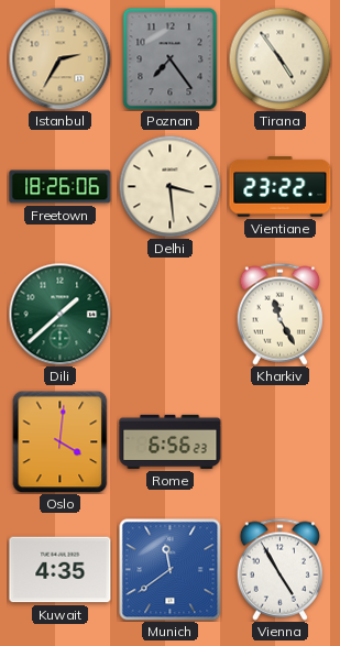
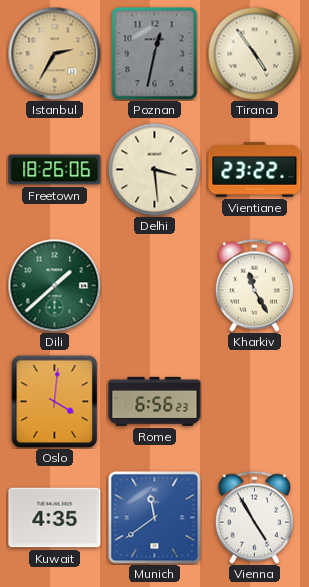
Poznan: 7:24 -> 12:32 (155, 53)
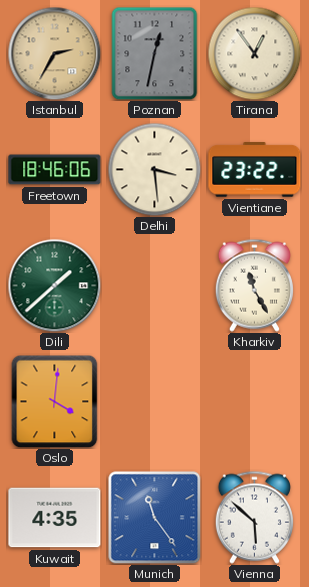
Tirana: 4:54 -> 12:54 (254, 53)
Freetown: 18:26 -> 18:46 (55, 170)
Rome: 6:56 -> none (155, 401)
Munich: 11:39 -> 11:24 (154, 517)
Vienna: 4:55 -> 5:52 (254, 517)
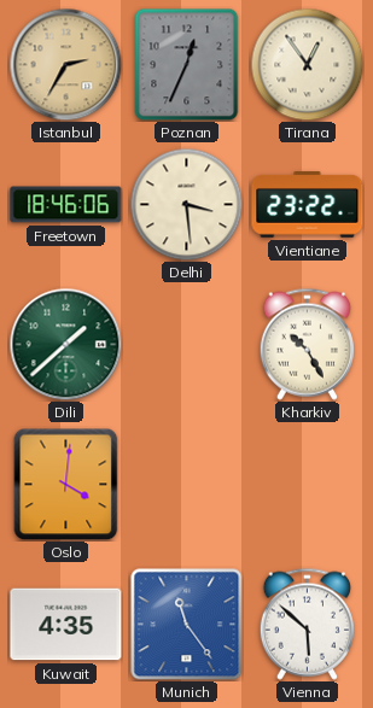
Poznan: 12:32 -> 12:34 (187, 64)
Kharkiv: 11:25 -> 10:25 (307, 344)
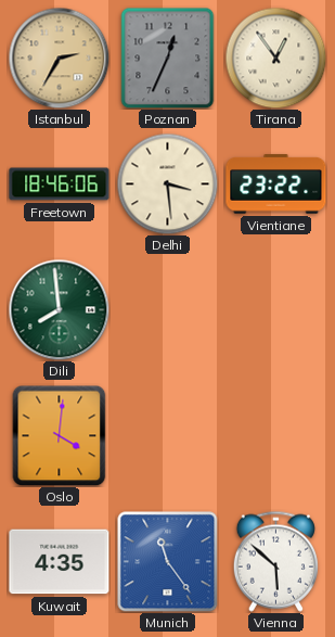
Dili: 1:38 -> 7:59 (59, 309)
Kharkiv: 10:25 -> none (307, 344)
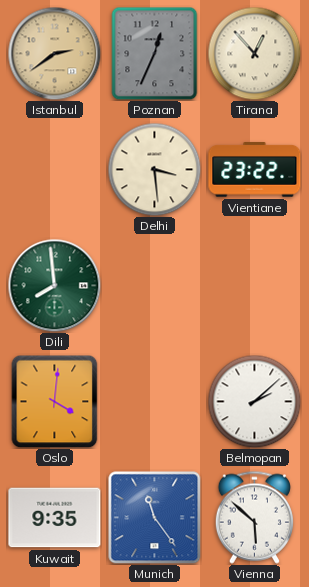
Istanbul: 2:35 -> 2:39 (54, 53)
Tirana: 12:54 -> 12:53 (254, 53)
Freetown: 18:46 -> none (60, 184)
Belmopan: none -> 2:08 (254, 401)
Kuwait: 4:35 -> 9:35 (55, 518)
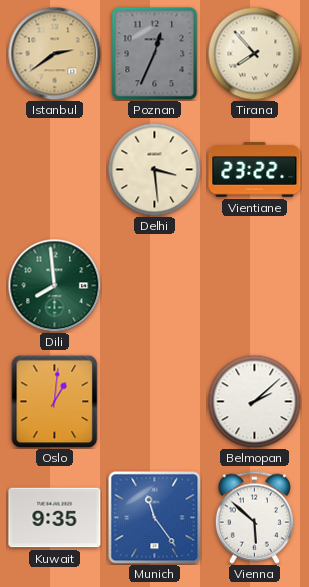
Tirana: 12:53 -> 7:53 (254, 53)
Oslo: 4:01 -> 1:01 (55, 401)
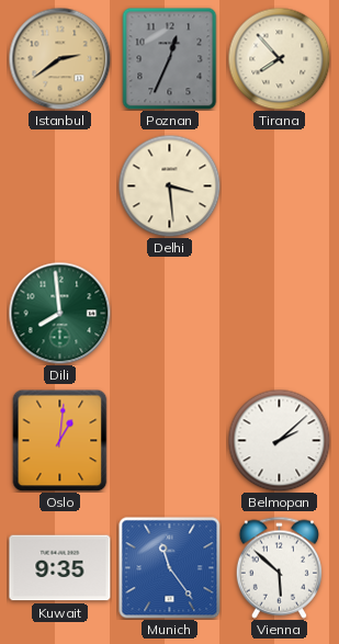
Vientiane: 23:22 -> none (255, 170)
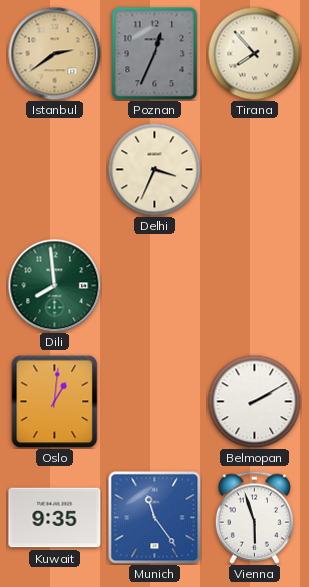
Delhi: 3:29 -> 3:34 (154, 169)
Belmopan: 2:08 -> 2:10 (254, 401)
Vienna: 5:52 -> 5:57 (254, 517)
